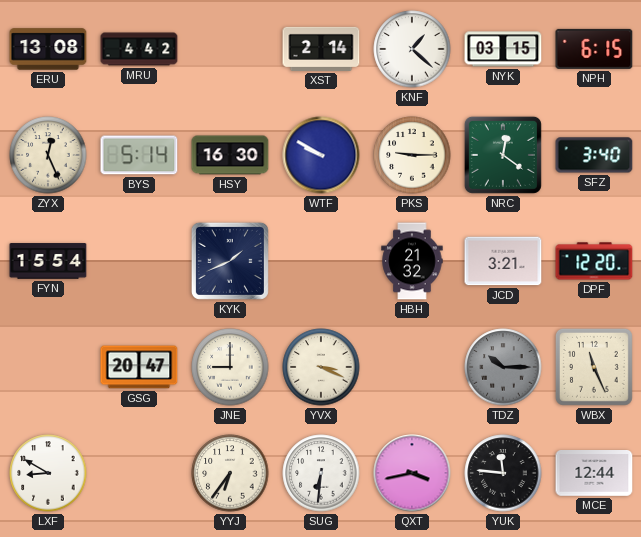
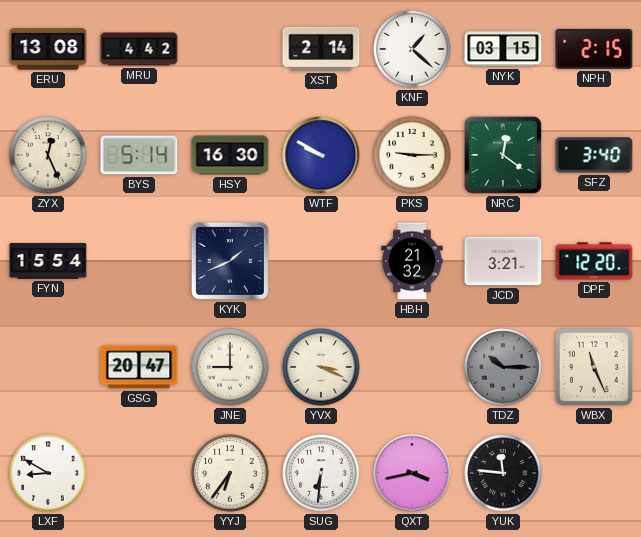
NPH: 6:15 -> 2:15 (594, 49)
MCE: 12:44 -> none (594, 474)
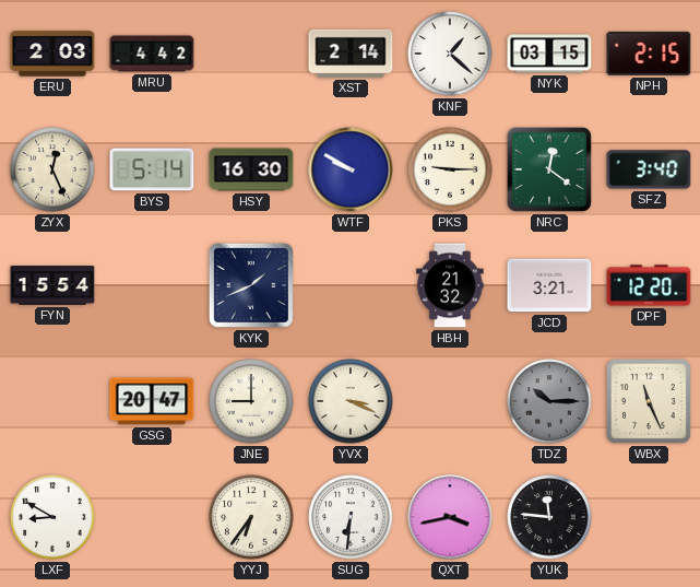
ERU: 13:08 -> 2:03 (52, 54)
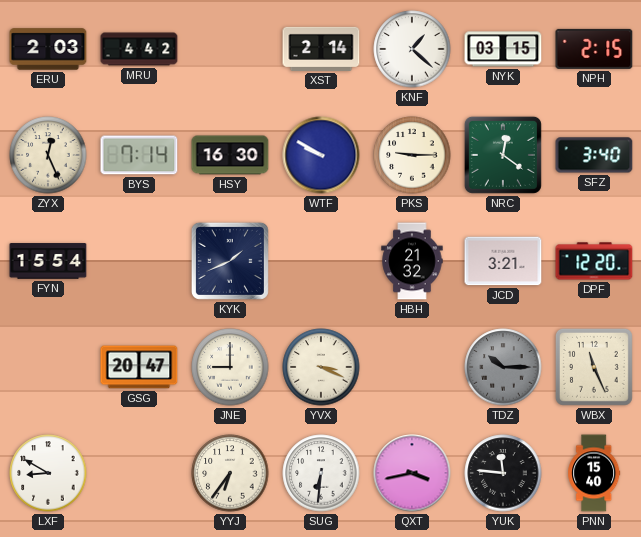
BYS: 5:14 -> 7:14 (139, 155)
PNN: none -> 15:40 (594, 473)
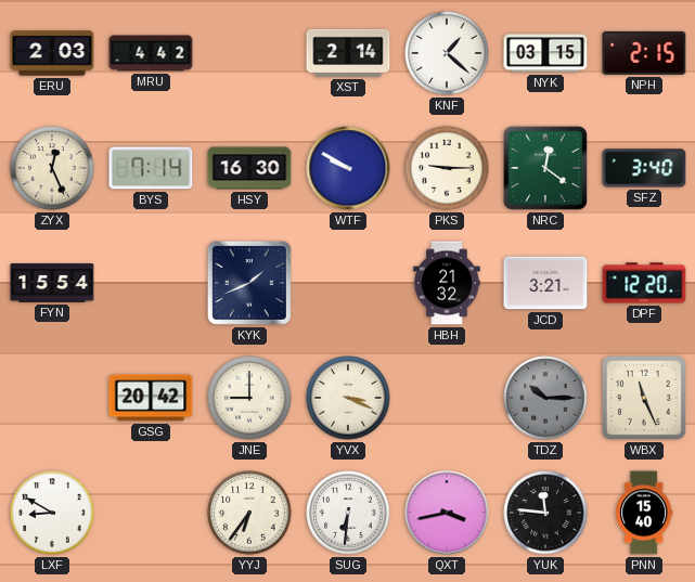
GSG: 20:47 -> 20:42 (151, 398)
